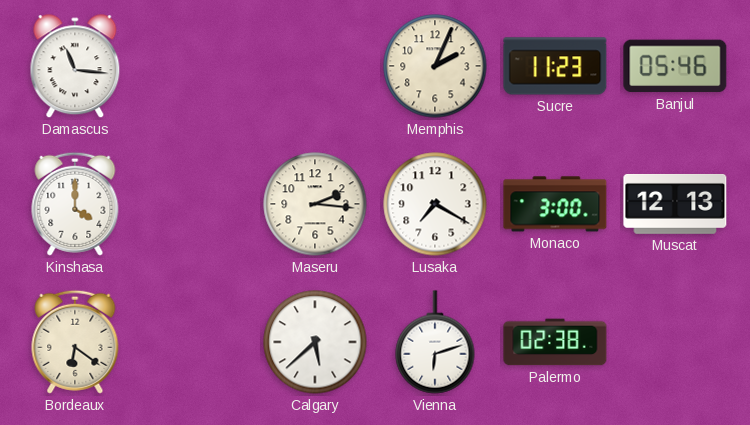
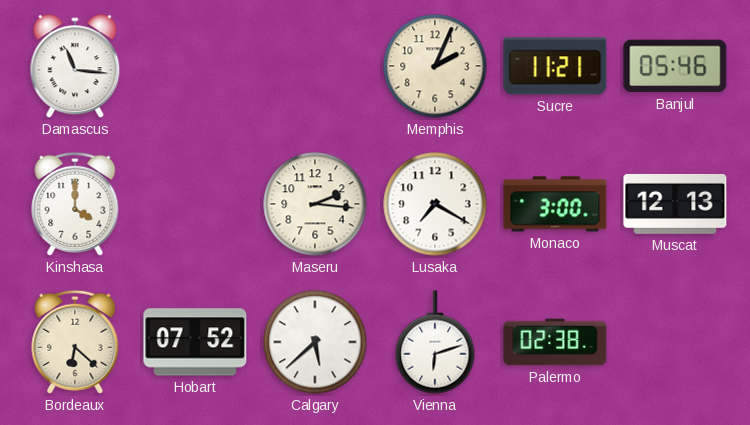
Sucre: 11:23 -> 11:21 (555, 66)
Bordeaux: 6:21 -> 6:22 (75, 342)
Hobart: none -> 07:52 (195, 342)
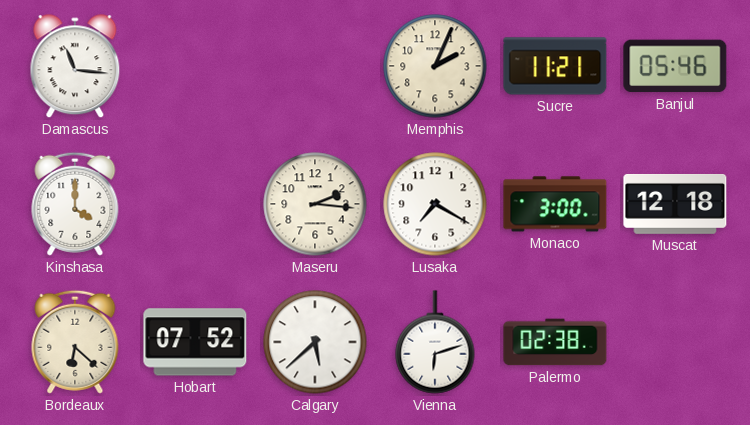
Muscat: 12:13 -> 12:18 (675, 204)
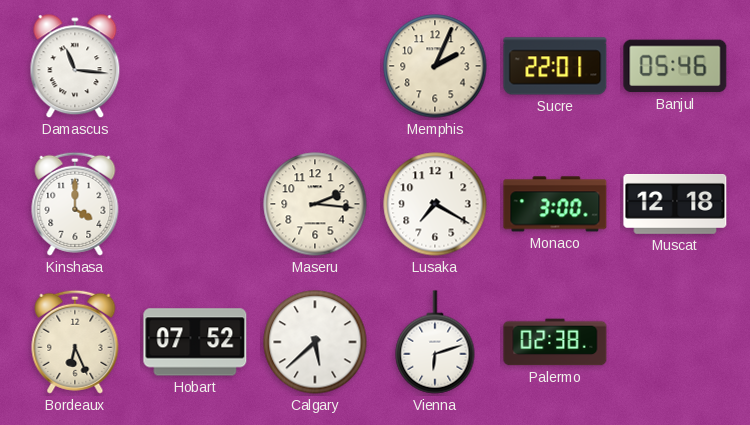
Sucre: 11:21 -> 22:01 (555, 66)
Bordeaux: 6:22 -> 6:26 (75, 342)
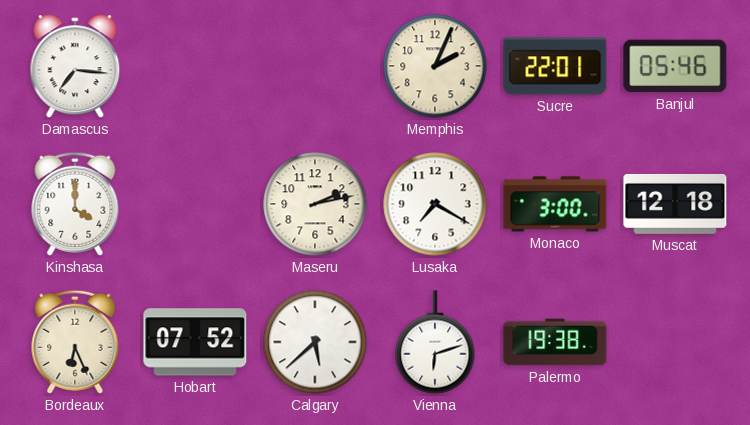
Damascus: 11:16 -> 7:16 (75, 67)
Maseru: 2:16 -> 2:13 (315, 204)
Palermo: 02:38 -> 19:38 (555, 342)
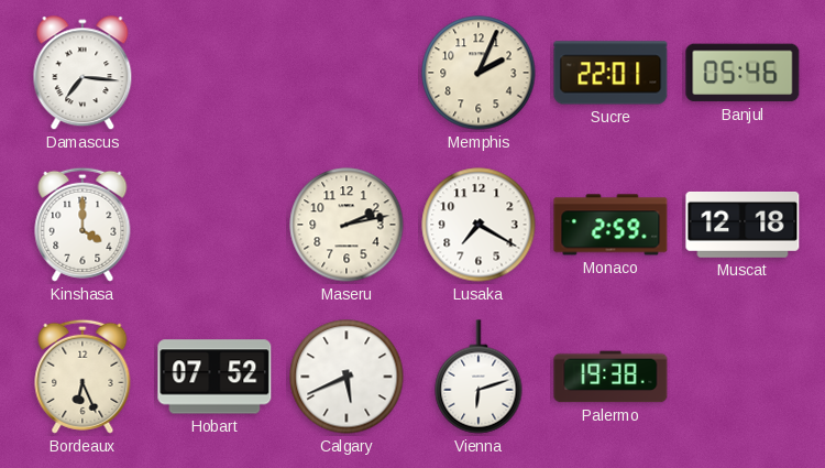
Monaco: 3:00 -> 2:59 (610, 225)
Calgary: 5:38 -> 5:41 (346, 377)
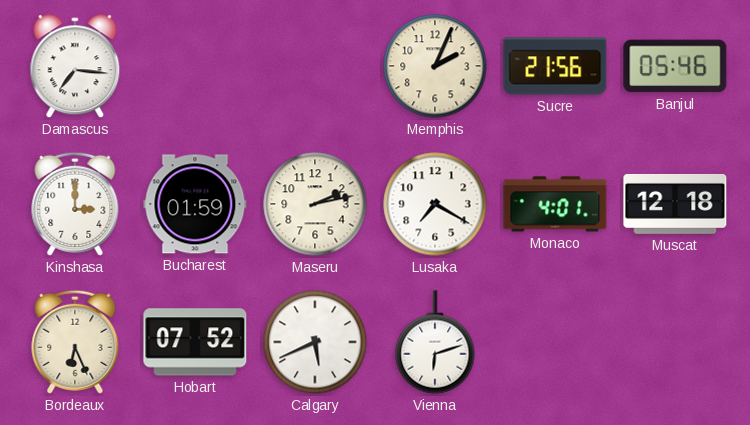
Sucre: 22:01 -> 21:56 (555, 66)
Kinshasa: 4:00 -> 3:00 (75, 204)
Bucharest: none -> 01:59 (195, 204)
Monaco: 2:59 -> 4:01 (555, 204)
Palermo: 19:38 -> none (610, 377)
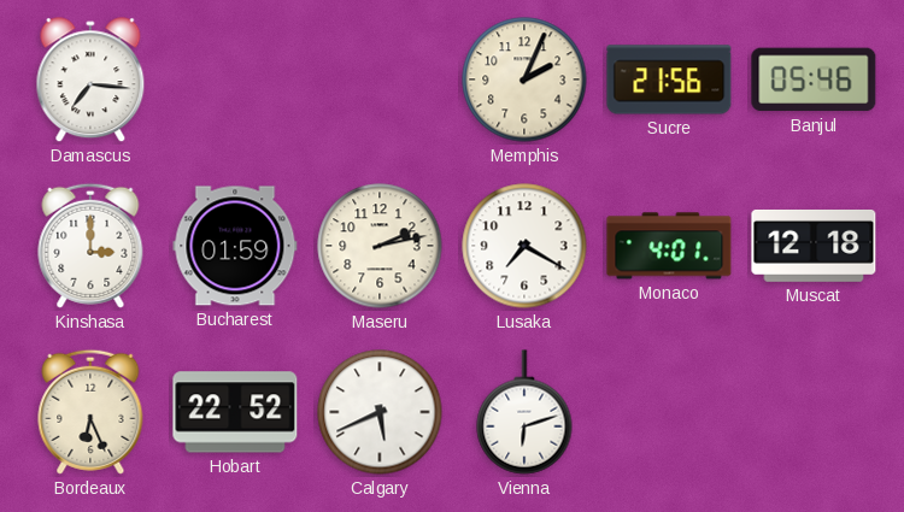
Hobart: 07:52 -> 22:52 (235, 412)
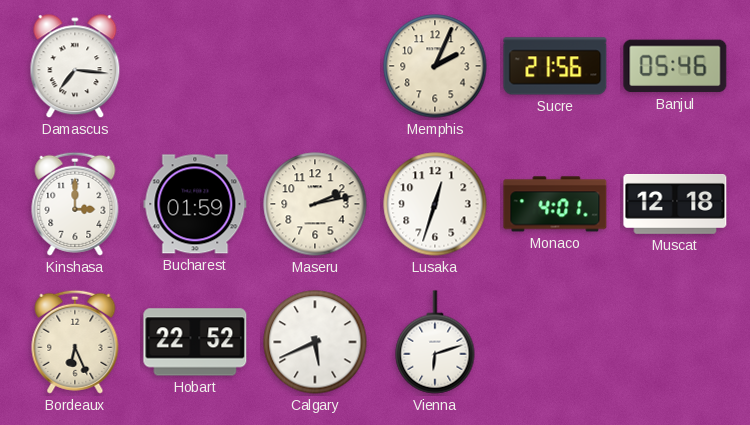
Lusaka: 7:20 -> 12:33 (435, 204)
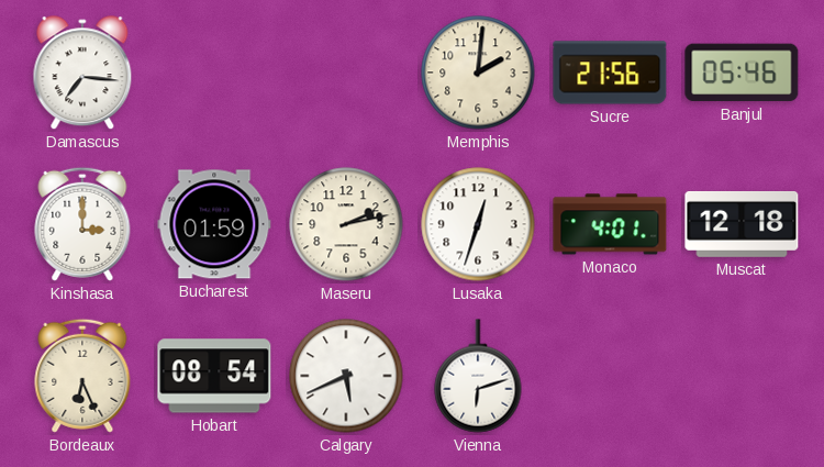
Memphis: 2:04 -> 2:01 (478, 73)
Hobart: 22:52 -> 08:54 (214, 376)
